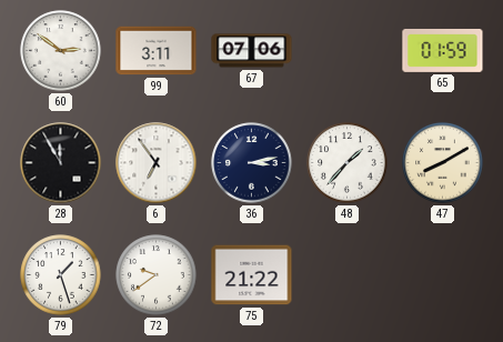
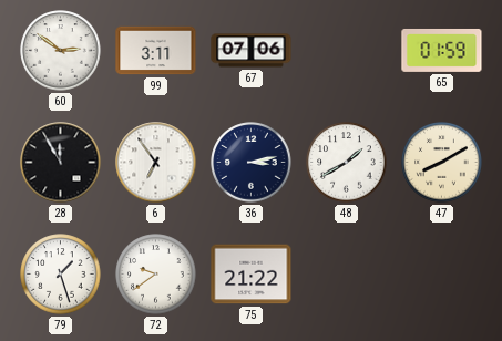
48: 1:37 -> 1:40 (347, 163)
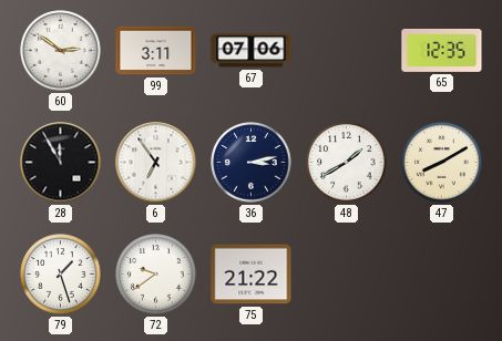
65: 01:59 -> 12:35 (442, 50)
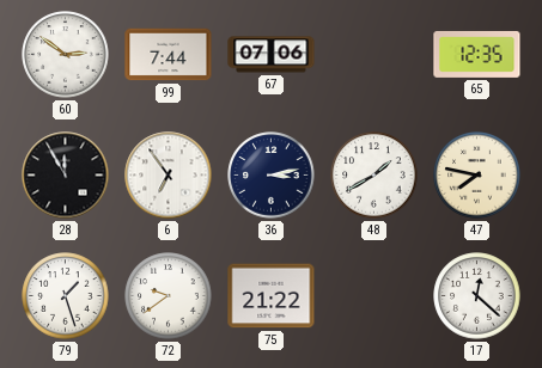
99: 3:11 -> 7:44 (169, 55)
47: 8:10 -> 7:47 (477, 176)
17: none -> 12:22 (477, 296)
